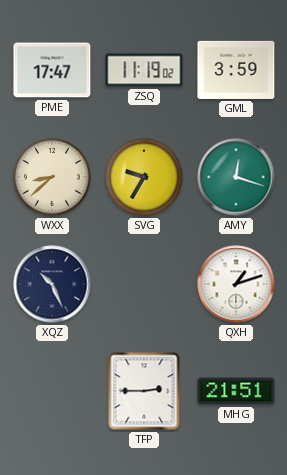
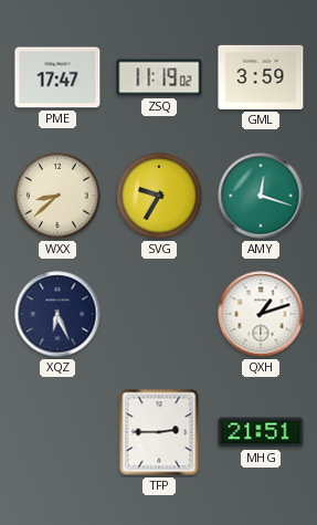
XQZ: 10:26 -> 6:26 (57, 314)
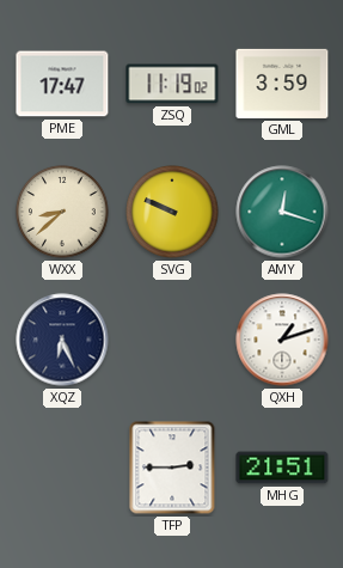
SVG: 9:35 -> 9:49 (172, 212)
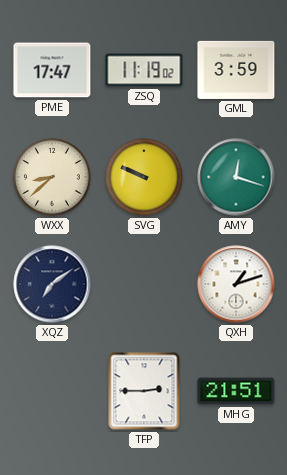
XQZ: 6:26 -> 7:09 (52, 284)
